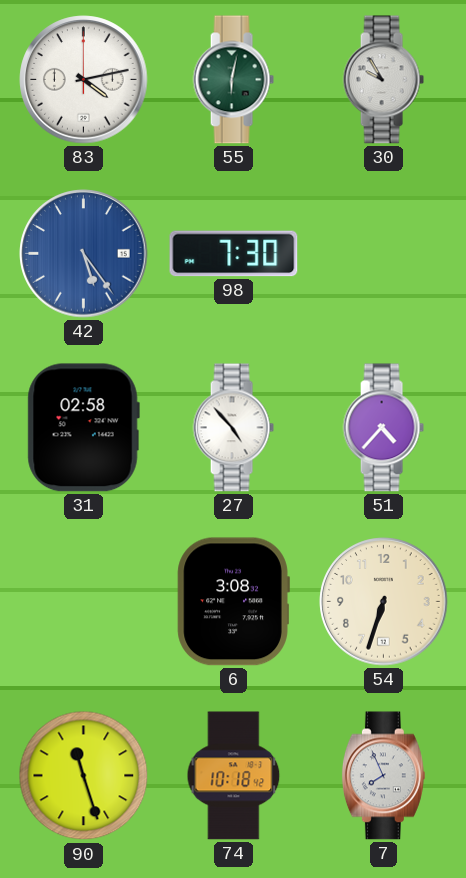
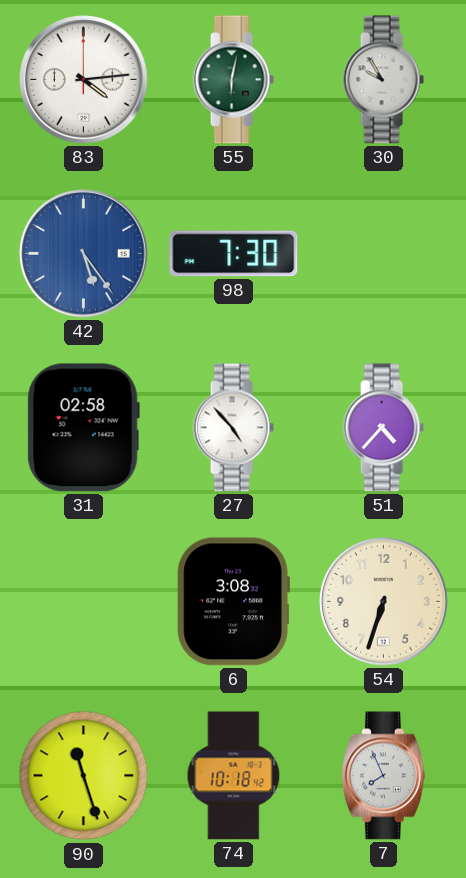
83: 4:13 -> 4:14 (84, 80)
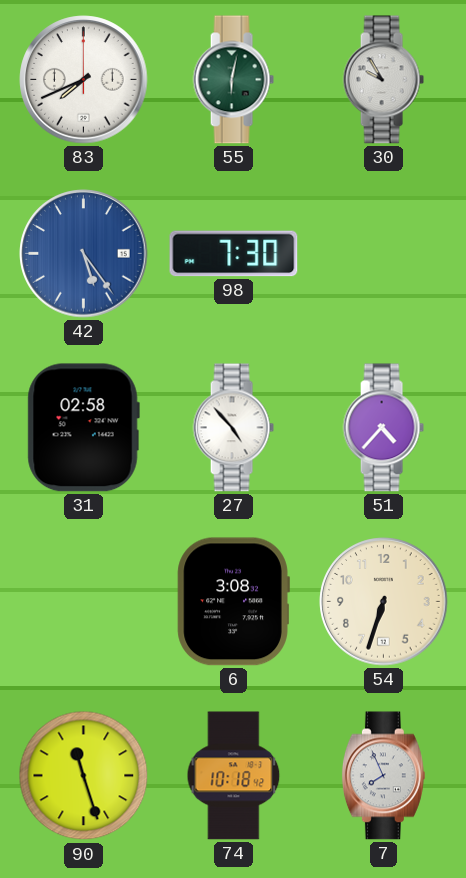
83: 4:14 -> 7:41 (84, 80)
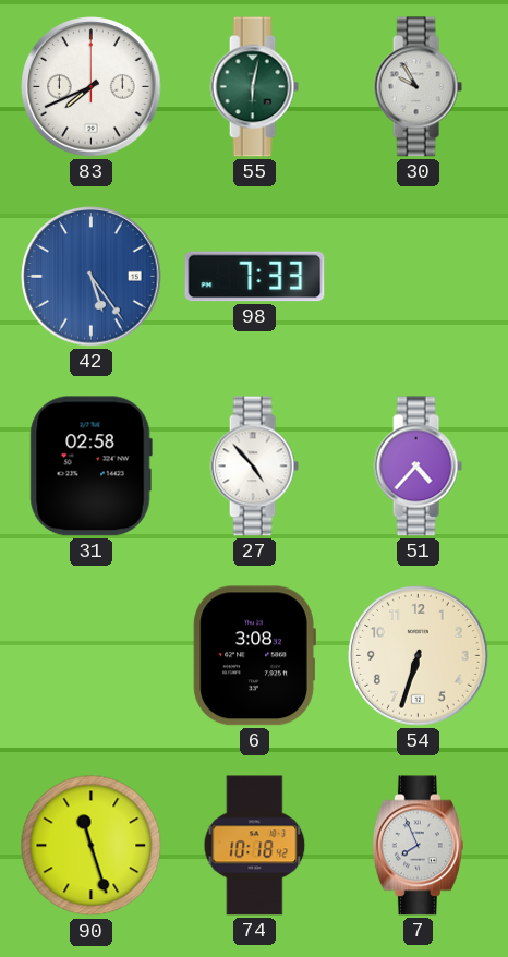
98: 7:30 -> 7:33 (255, 277)
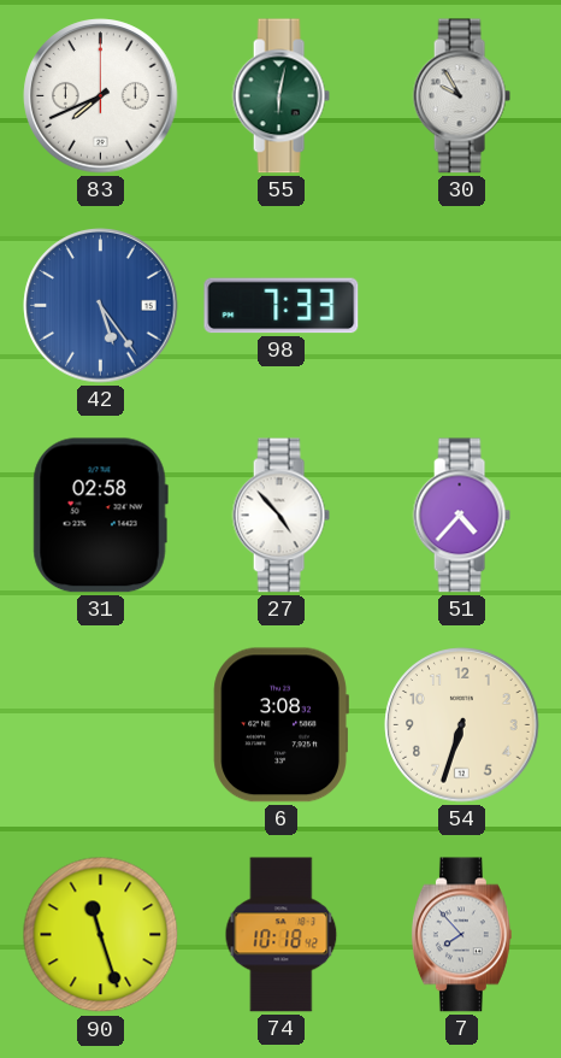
7: 7:56 -> 7:53 (461, 935)
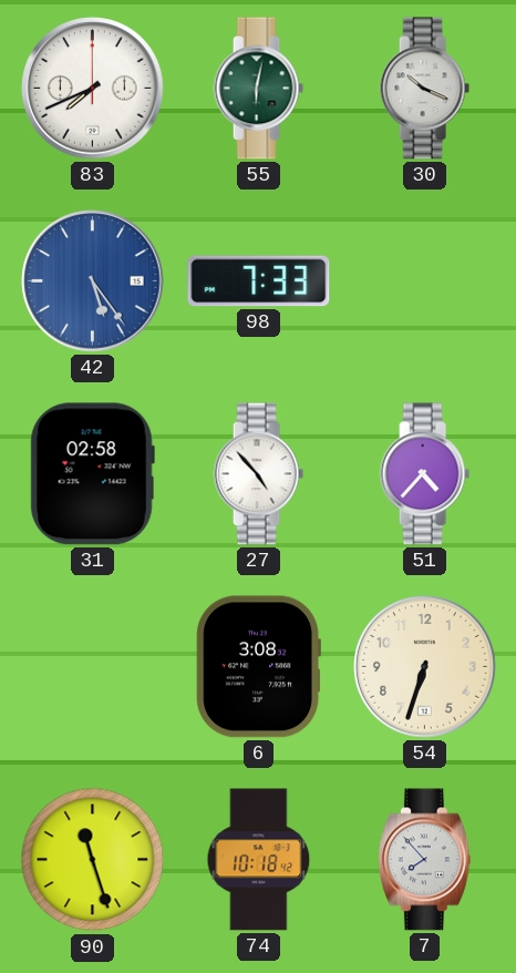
30: 9:55 -> 10:19 (424, 89)
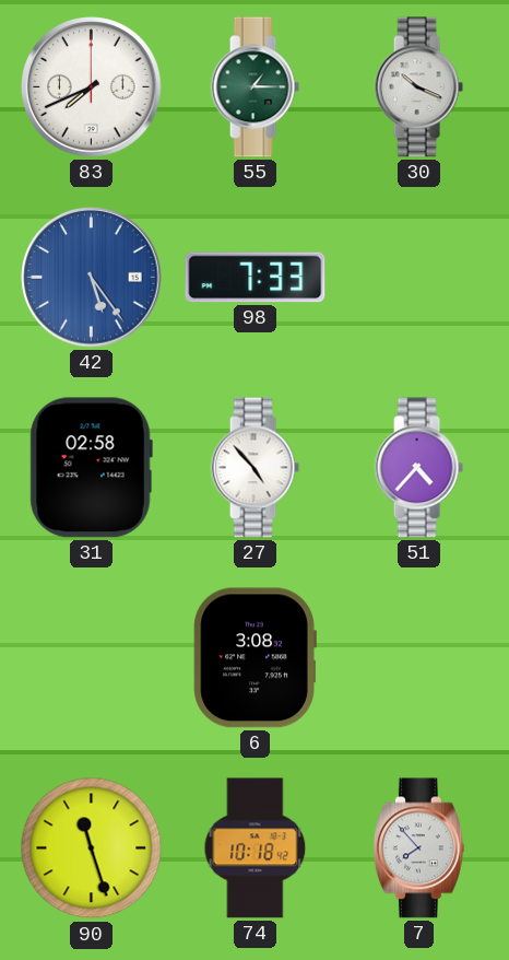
55: 6:02 -> 1:15 (254, 87)
54: 6:33 -> none (425, 667)
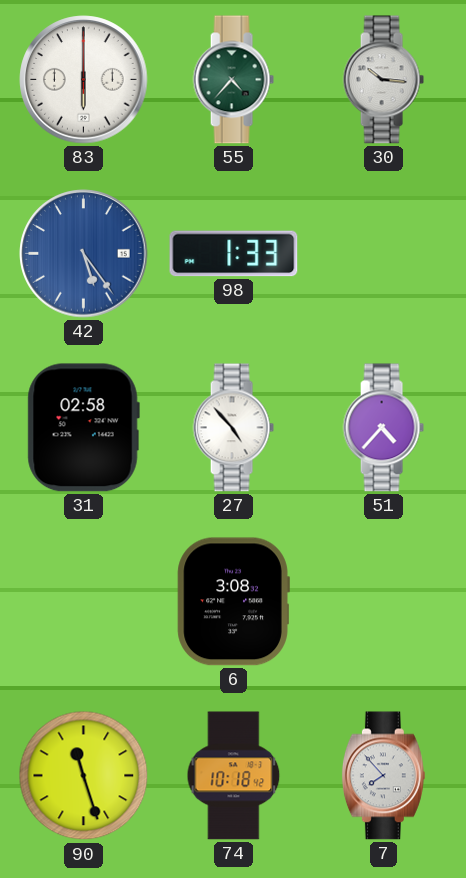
83: 7:41 -> 6:00 (84, 80)
55: 1:15 -> 4:37 (233, 80)
30: 10:19 -> 10:16 (383, 80)
98: 7:33 -> 1:33 (234, 254)
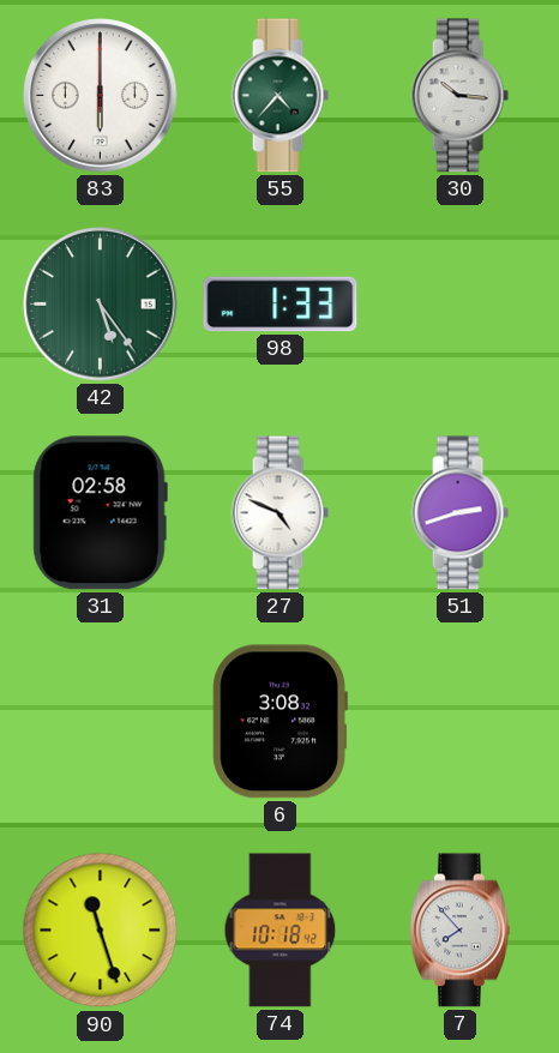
42 dial: blue -> green (101, 305)
27: 4:53 -> 4:49 (279, 513)
51: 4:37 -> 2:42 (459, 513)
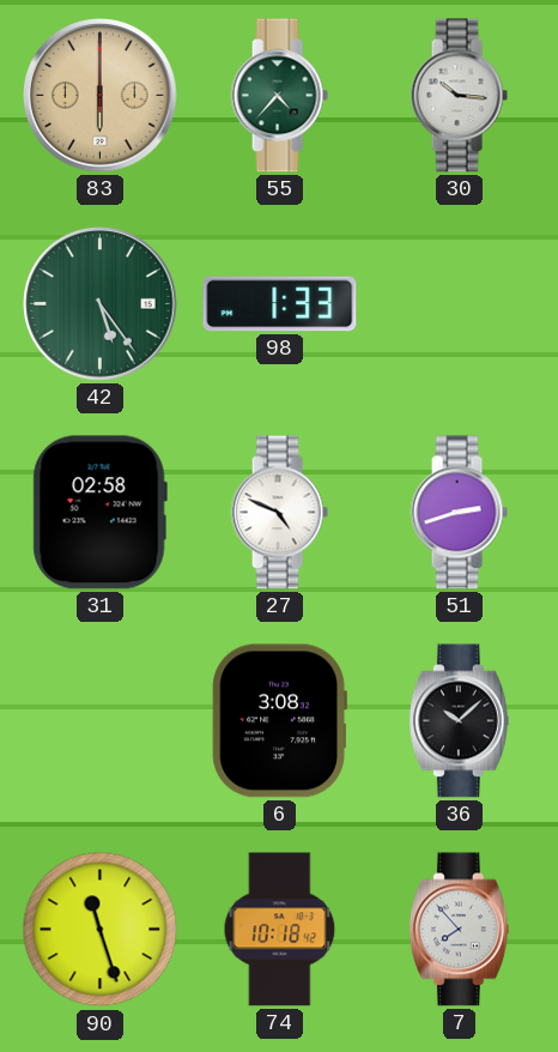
83 dial: white -> champagne (101, 96)
36: none -> 10:08 (459, 721)
